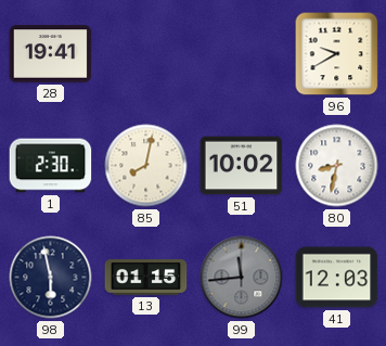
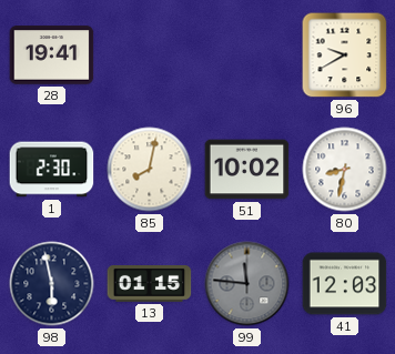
99: 11:44 -> 11:46 (247, 284)
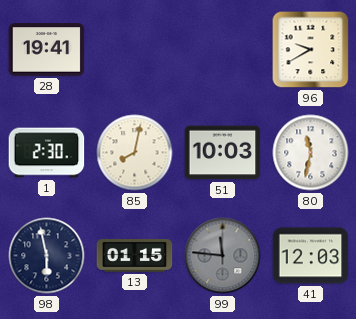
51: 10:02 -> 10:03 (223, 153)
80: 8:32 -> 11:32 (311, 153)
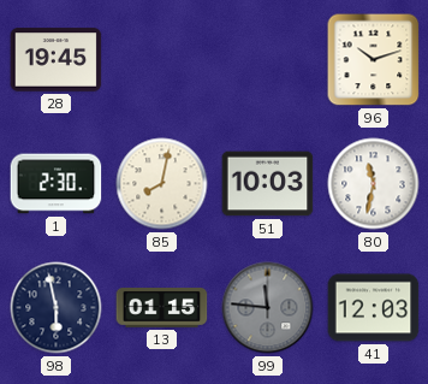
28: 19:41 -> 19:45 (57, 60)
96: 9:40 -> 10:12 (374, 60)
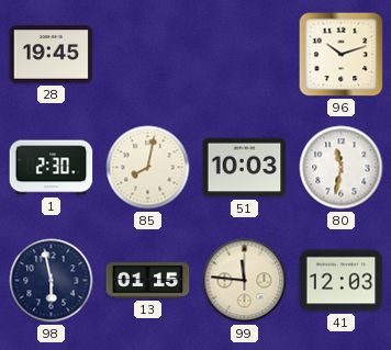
99 dial: grey -> cream (245, 281)
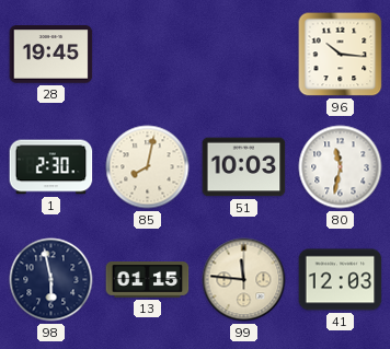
96: 10:12 -> 10:16 (341, 55)
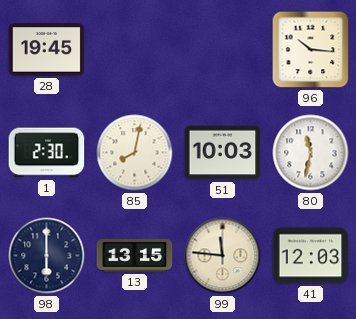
98: 5:58 -> 6:00 (47, 256)
13: 01:15 -> 13:15 (135, 256)
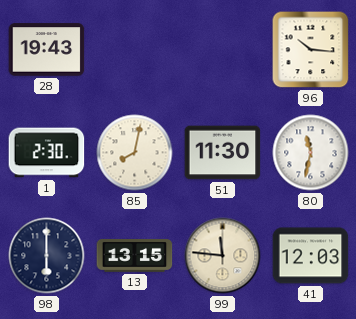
28: 19:45 -> 19:43 (47, 50)
51: 10:03 -> 11:30 (223, 153)
